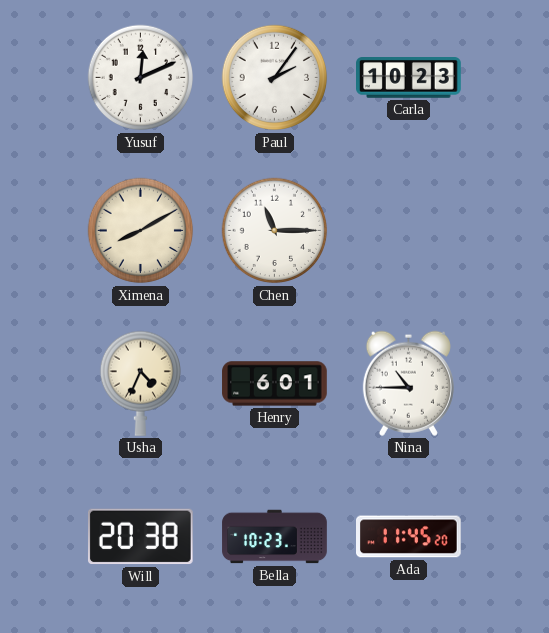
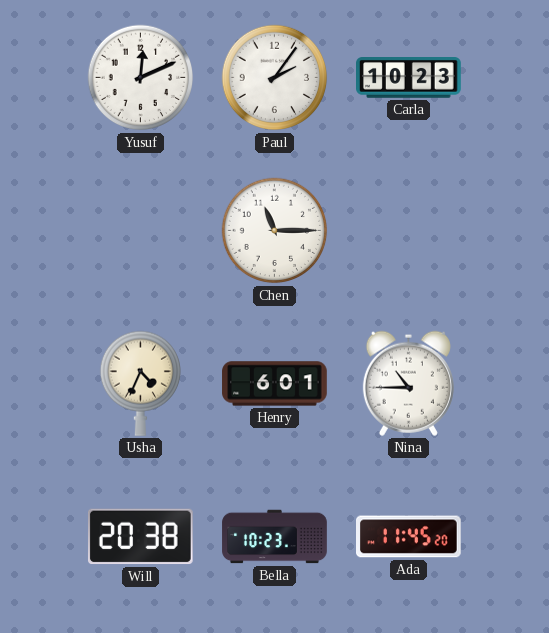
Ximena: 8:10 -> none (141, 231)
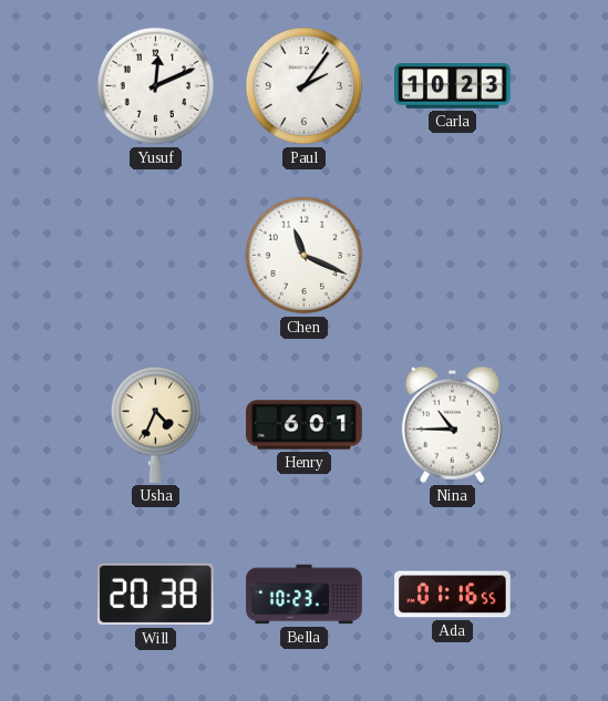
Chen: 11:15 -> 11:19 (305, 256)
Ada: 11:45 -> 01:16 (453, 595)
